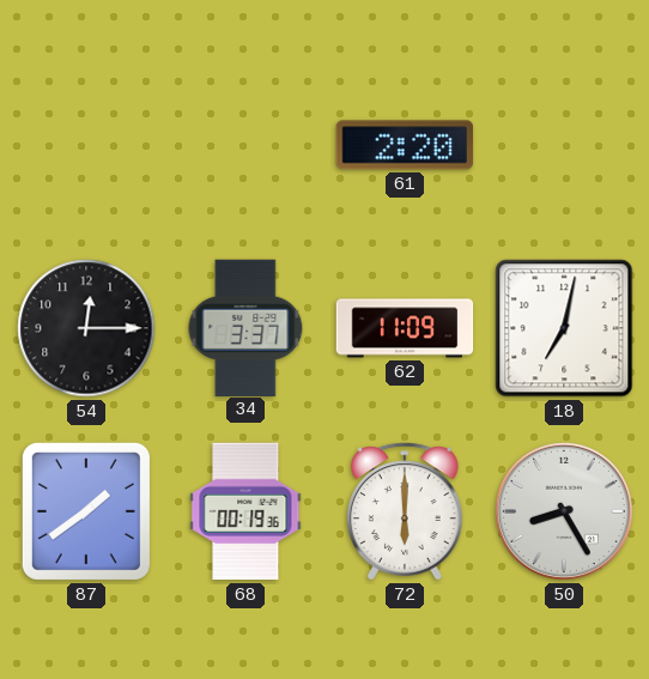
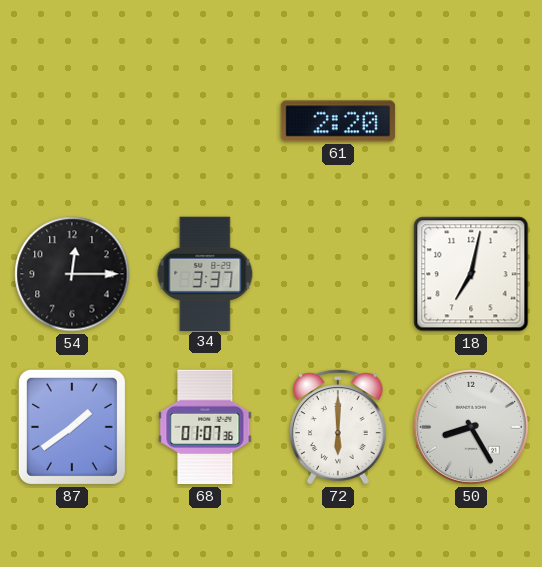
62: 11:09 -> none (405, 328)
68: 00:19 -> 01:07 (205, 427)
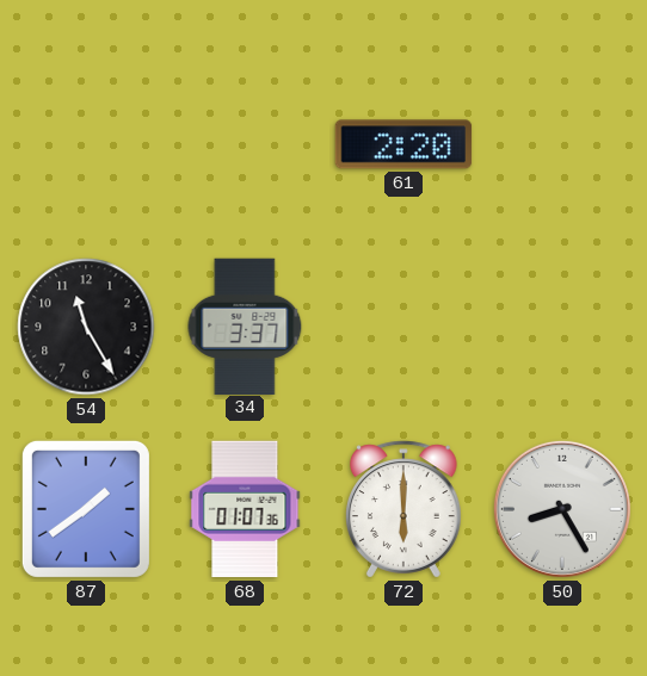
54: 12:15 -> 11:25 (86, 327)
18: 7:02 -> none (471, 274)
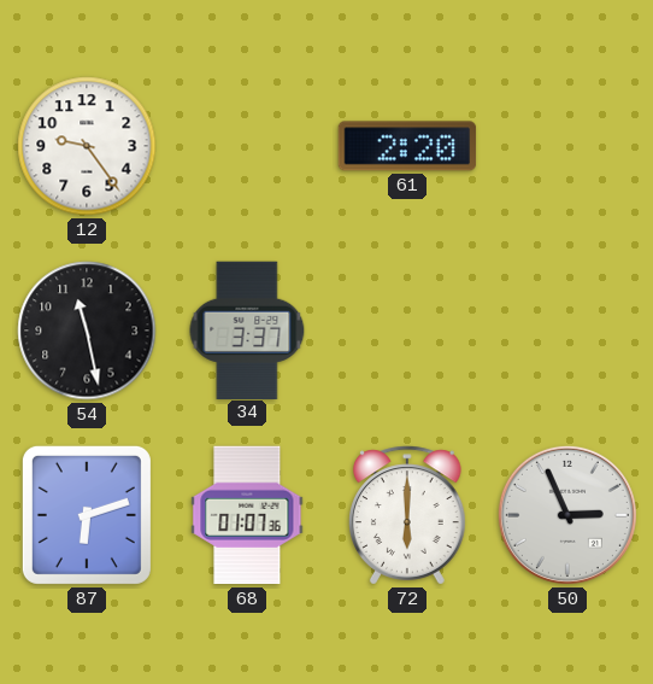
12: none -> 9:24 (87, 146)
54: 11:25 -> 11:28 (87, 331)
87: 1:39 -> 6:12 (87, 515)
50: 8:25 -> 2:56 (567, 515)
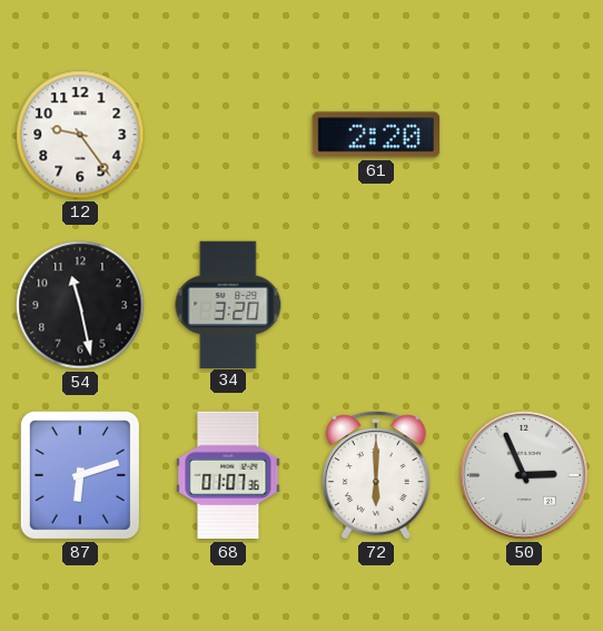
34: 3:37 -> 3:20 (228, 304)
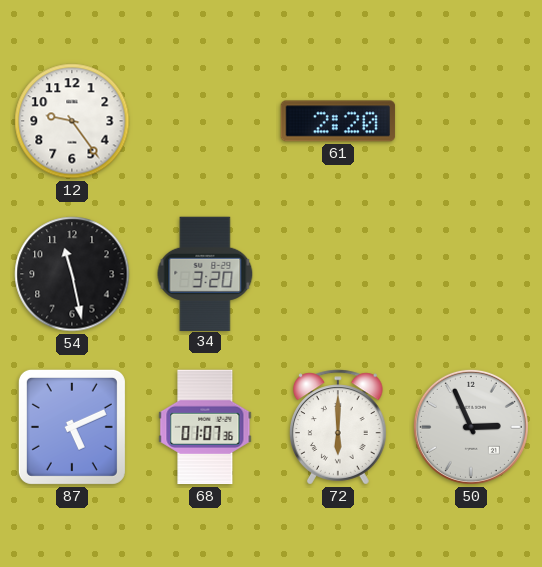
87: 6:12 -> 5:11 (72, 427)
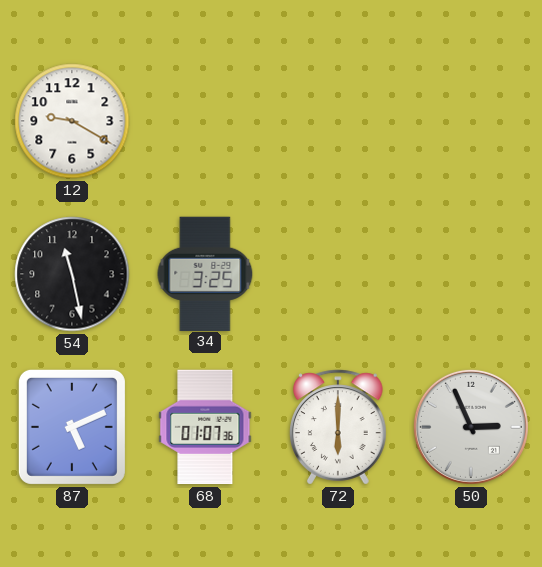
12: 9:24 -> 9:20 (72, 121)
61: 2:20 -> none (338, 121)
34: 3:20 -> 3:25 (205, 273)
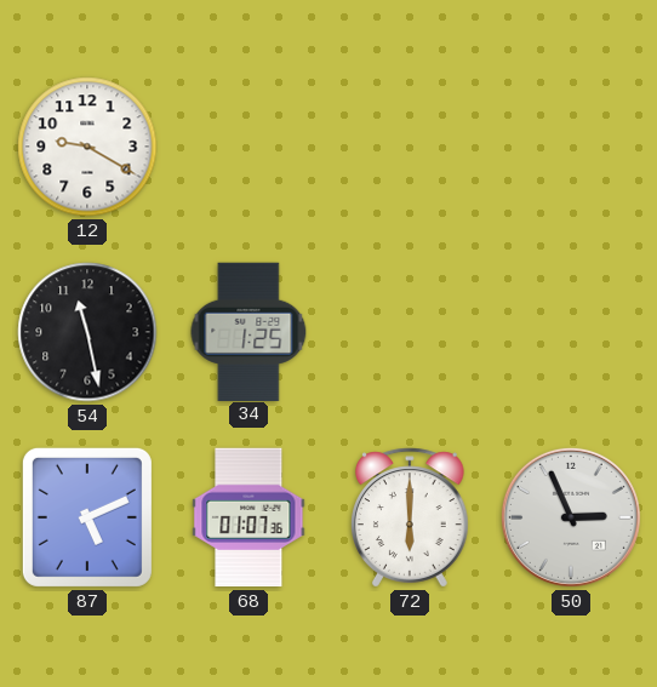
34: 3:25 -> 1:25 (248, 331)
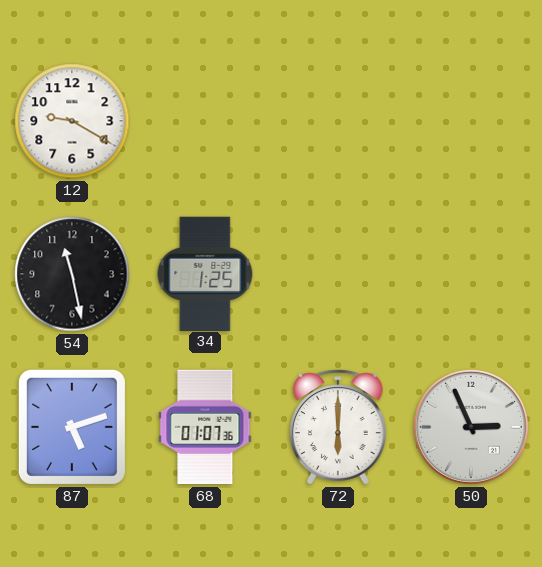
87: 5:11 -> 5:12 (72, 427)
